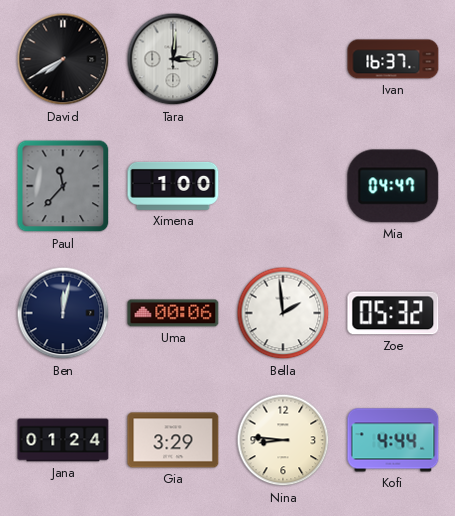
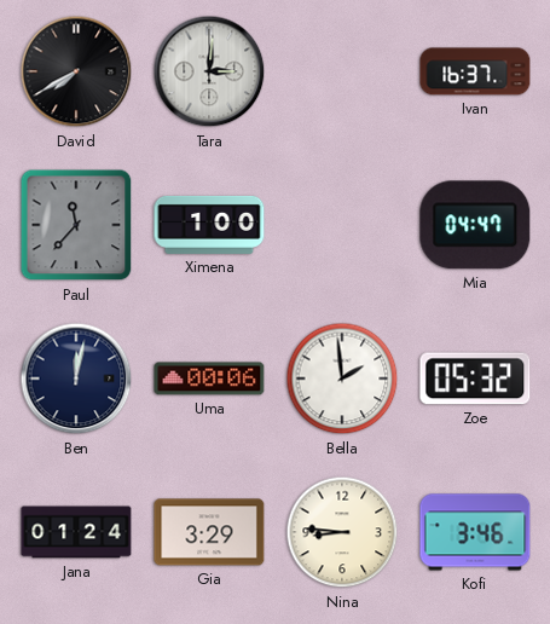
Kofi: 4:44 -> 3:46 (475, 532)
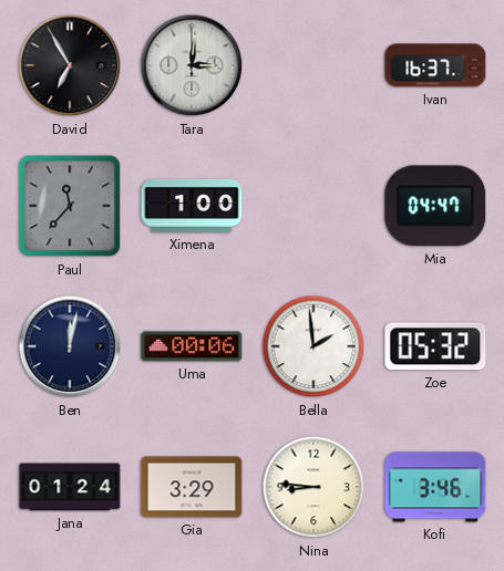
David: 7:40 -> 6:55 (70, 65)
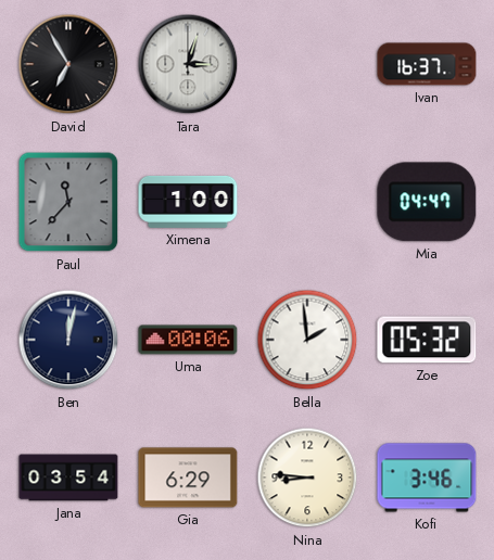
Tara: 3:01 -> 3:03 (188, 64)
Jana: 01:24 -> 03:54 (68, 478)
Gia: 3:29 -> 6:29 (188, 478)
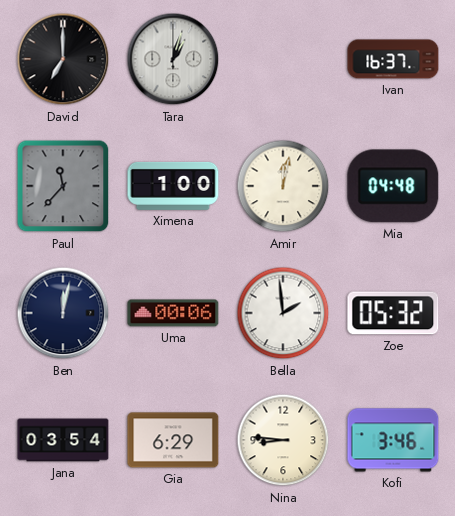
David: 6:55 -> 7:00 (63, 59)
Tara: 3:03 -> 1:03 (173, 59)
Amir: none -> 12:02 (283, 186)
Mia: 04:47 -> 04:48 (393, 186)
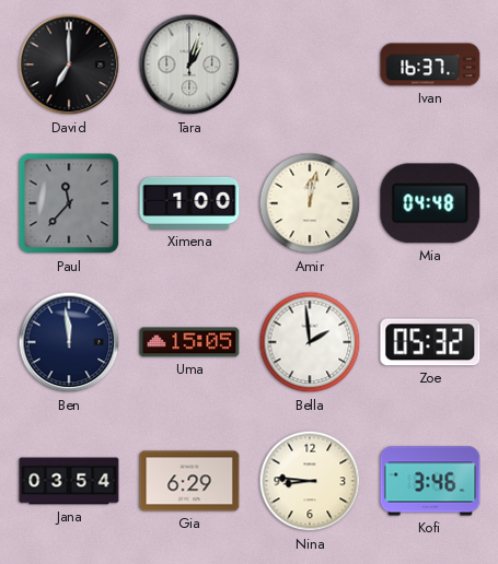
Ben: 12:02 -> 11:59 (69, 342)
Uma: 00:06 -> 15:05 (189, 342)
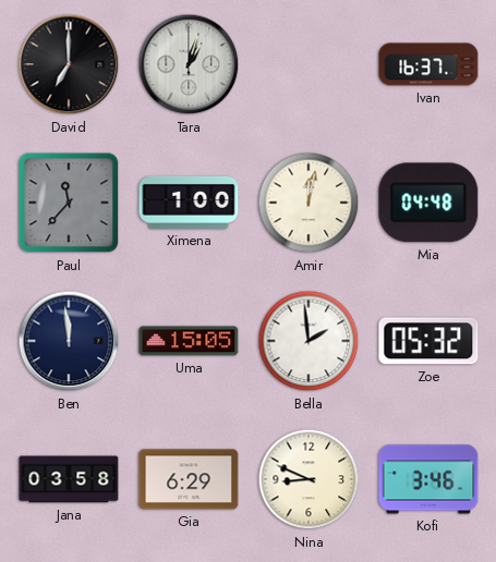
Jana: 03:54 -> 03:58 (69, 479)
Nina: 8:46 -> 8:49 (309, 479)
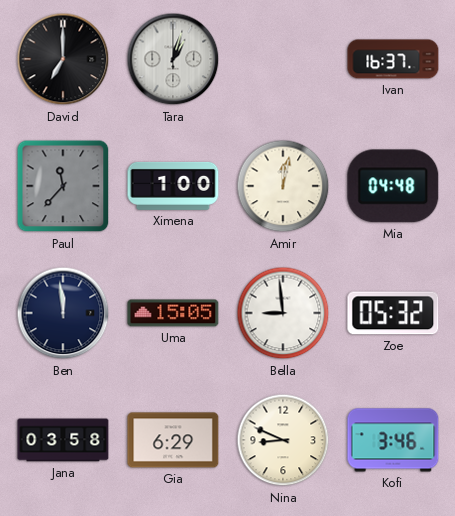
Bella: 1:59 -> 8:59 (283, 313)
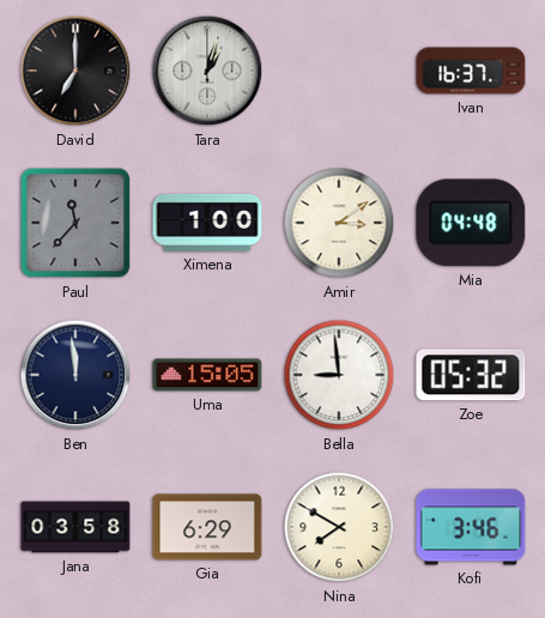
Amir: 12:02 -> 3:09 (339, 223)
Nina: 8:49 -> 7:50 (339, 527)
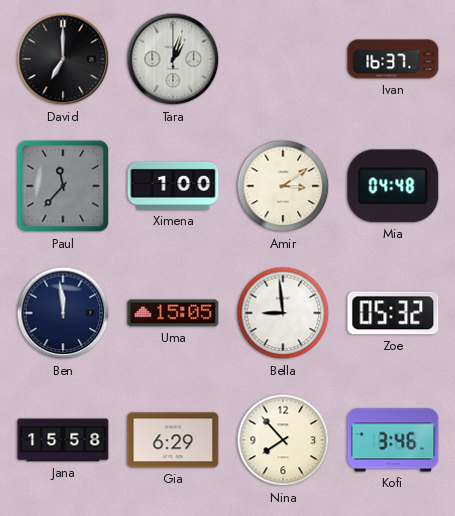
Jana: 03:58 -> 15:58 (63, 440)
Nina: 7:50 -> 7:53 (283, 440)
